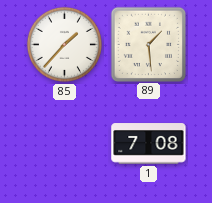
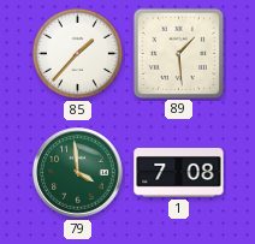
79: none -> 3:59 (78, 173)
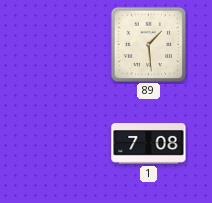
85: 1:37 -> none (77, 53)
79: 3:59 -> none (78, 173)
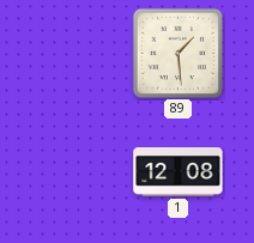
1: 7:08 -> 12:08 (179, 172)
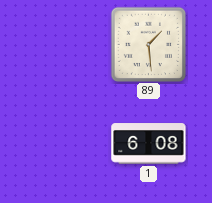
1: 12:08 -> 6:08 (149, 144)
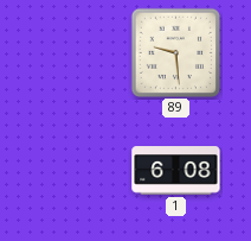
89: 1:29 -> 9:29 (175, 52)
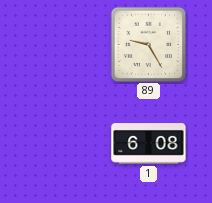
89: 9:29 -> 9:25 (148, 44)
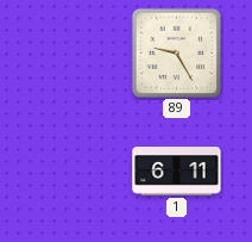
1: 6:08 -> 6:11 (177, 172)
